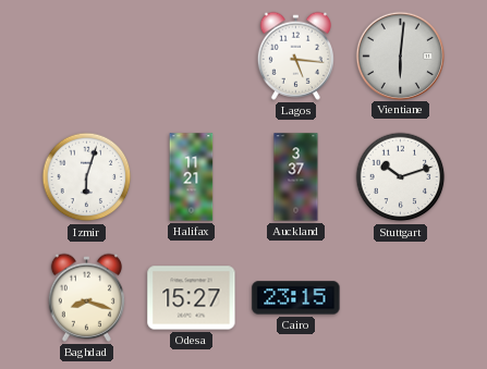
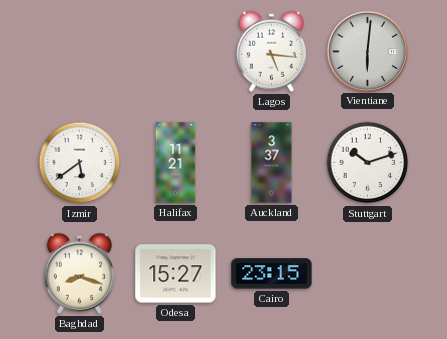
Izmir: 6:03 -> 5:39 (80, 163)
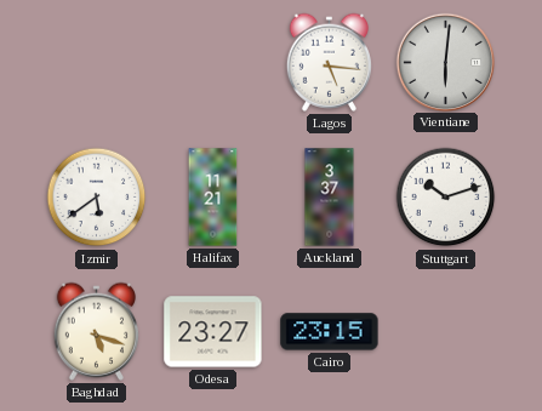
Baghdad: 8:18 -> 5:18 (96, 331)
Odesa: 15:27 -> 23:27 (213, 332)
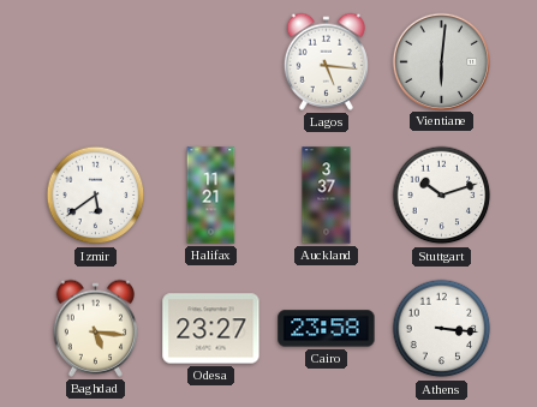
Baghdad: 5:18 -> 5:16 (95, 328)
Cairo: 23:15 -> 23:58 (327, 329)
Athens: none -> 3:16 (442, 329)
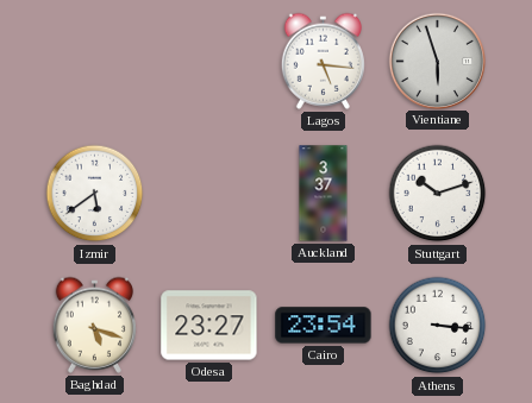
Vientiane: 6:01 -> 5:57 (437, 61)
Halifax: 11:21 -> none (211, 196)
Baghdad: 5:16 -> 5:18 (94, 325)
Cairo: 23:58 -> 23:54 (324, 326)
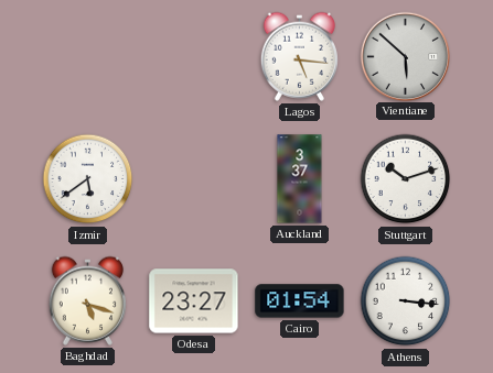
Vientiane: 5:57 -> 5:52 (405, 56)
Cairo: 23:54 -> 01:54 (300, 301)
